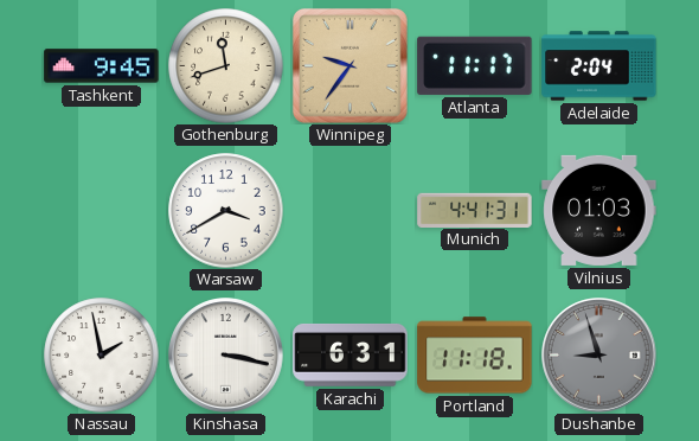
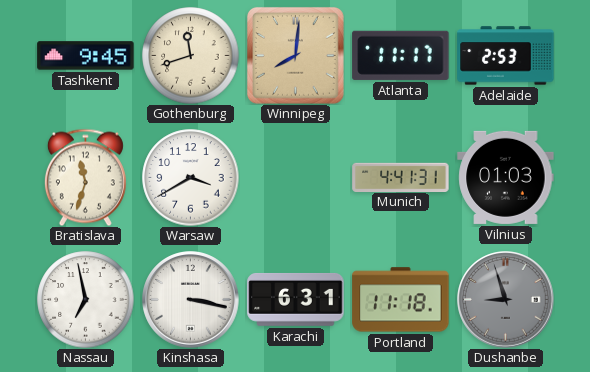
Winnipeg: 9:36 -> 8:01 (295, 55)
Adelaide: 2:04 -> 2:53 (506, 56)
Bratislava: none -> 11:33 (85, 177)
Nassau: 1:58 -> 6:58 (86, 300)
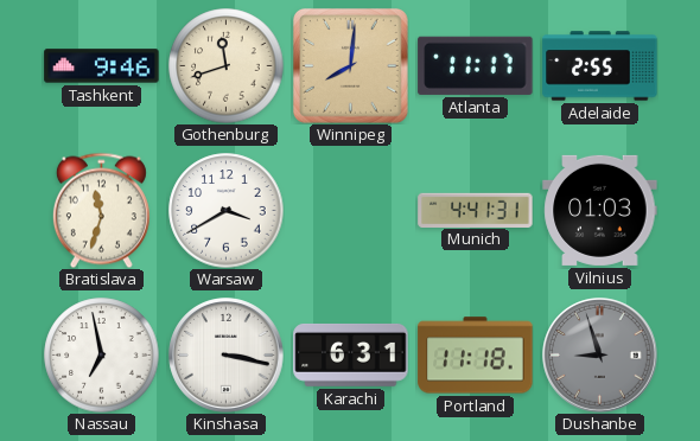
Tashkent: 9:45 -> 9:46 (102, 66)
Adelaide: 2:53 -> 2:55 (600, 66)
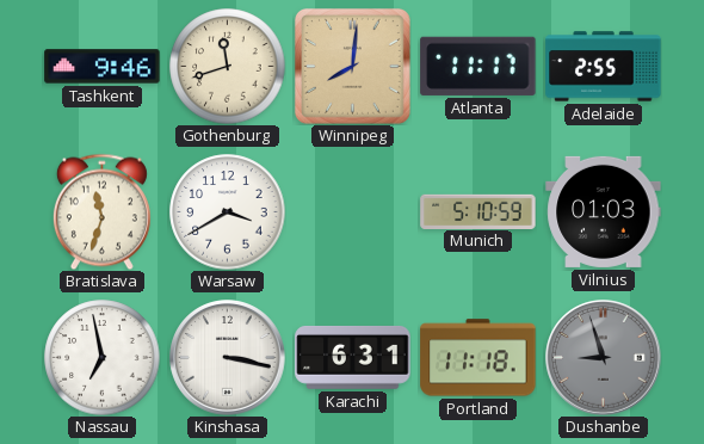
Munich: 4:41 -> 5:10 (478, 211)
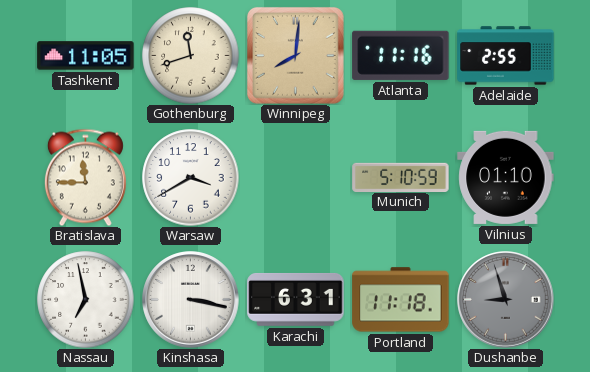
Tashkent: 9:46 -> 11:05 (86, 56)
Atlanta: 11:17 -> 11:16 (401, 55)
Bratislava: 11:33 -> 11:45 (85, 177)
Vilnius: 01:03 -> 01:10 (506, 177)
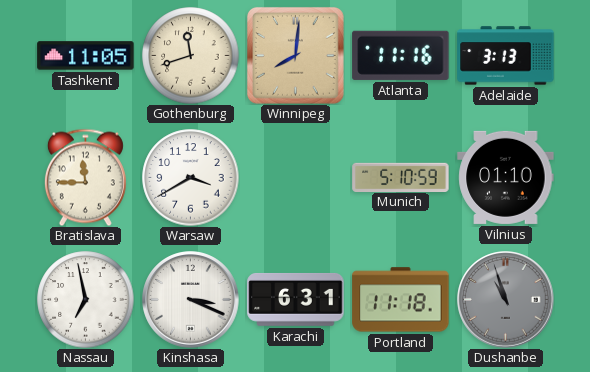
Adelaide: 2:55 -> 3:13 (506, 56)
Kinshasa: 3:17 -> 3:19 (191, 300)
Dushanbe: 8:57 -> 10:57 (506, 300)
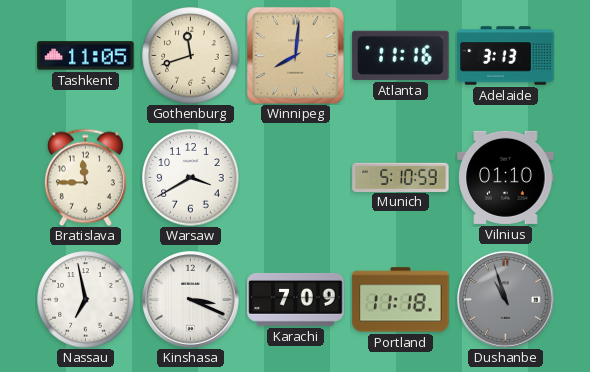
Karachi: 6:31 -> 7:09 (296, 299)
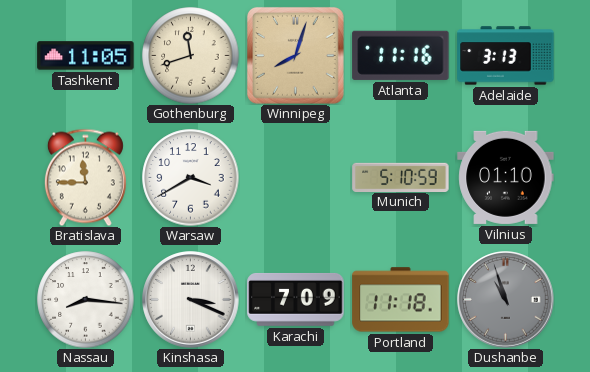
Winnipeg: 8:01 -> 8:03 (295, 55)
Nassau: 6:58 -> 8:16 (86, 300)
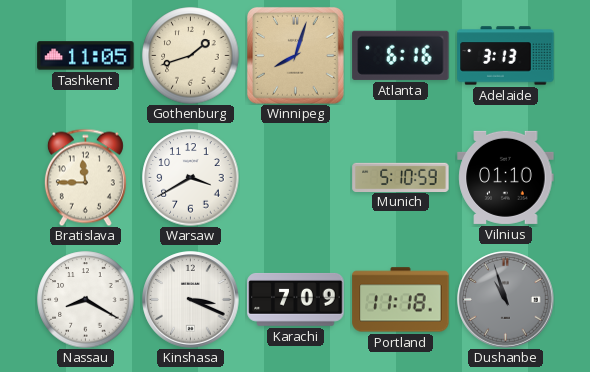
Gothenburg: 11:42 -> 1:42 (191, 56)
Atlanta: 11:16 -> 6:16 (401, 55)
Nassau: 8:16 -> 8:20 (86, 300)
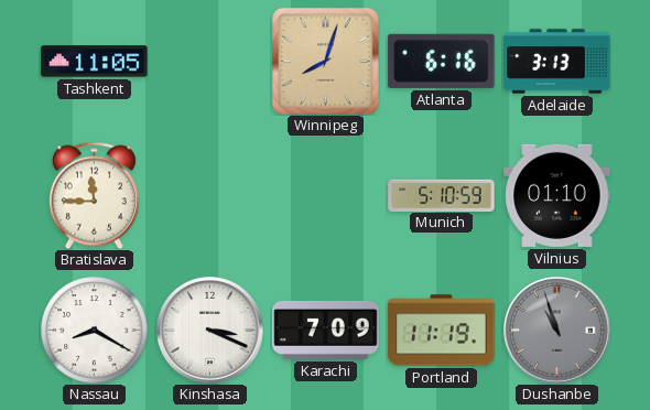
Gothenburg: 1:42 -> none (191, 56)
Warsaw: 3:40 -> none (191, 178)
Portland: 11:18 -> 11:19 (442, 331)
